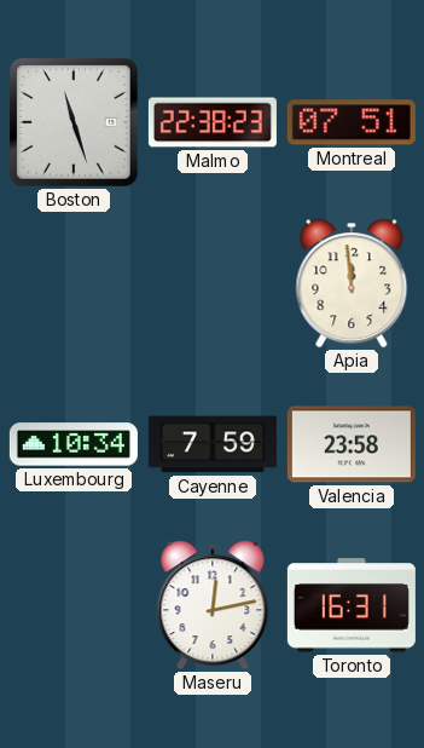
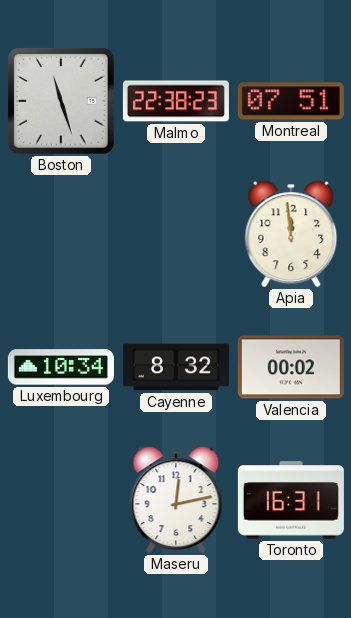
Cayenne: 7:59 -> 8:32 (176, 367)
Valencia: 23:58 -> 00:02 (291, 367)
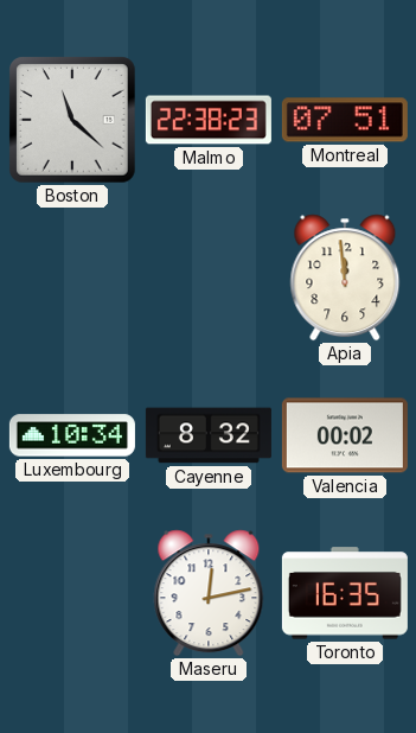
Boston: 11:27 -> 11:22 (73, 121)
Toronto: 16:31 -> 16:35 (345, 593)
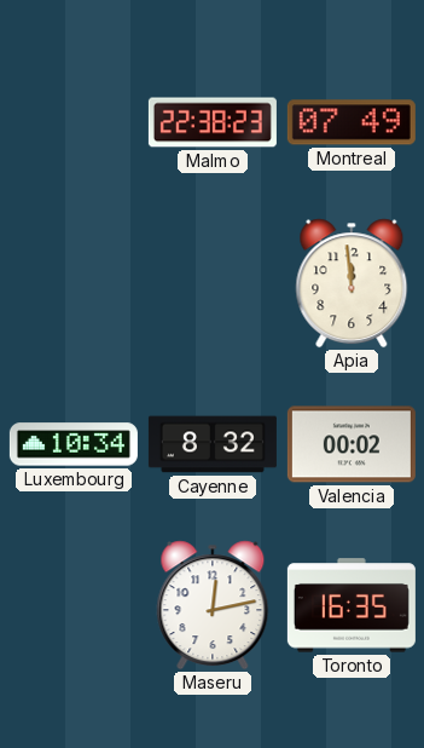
Boston: 11:22 -> none (73, 121)
Montreal: 07:51 -> 07:49 (352, 122)
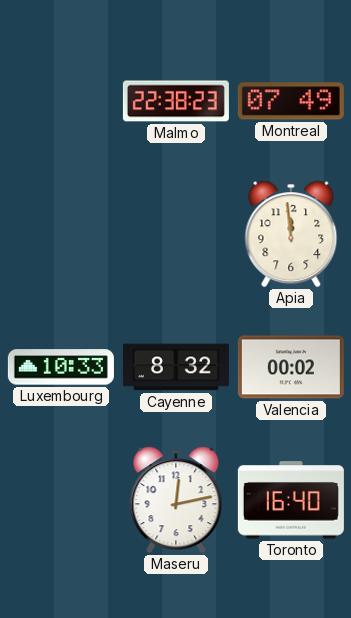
Luxembourg: 10:34 -> 10:33 (61, 367)
Toronto: 16:35 -> 16:40 (291, 500)
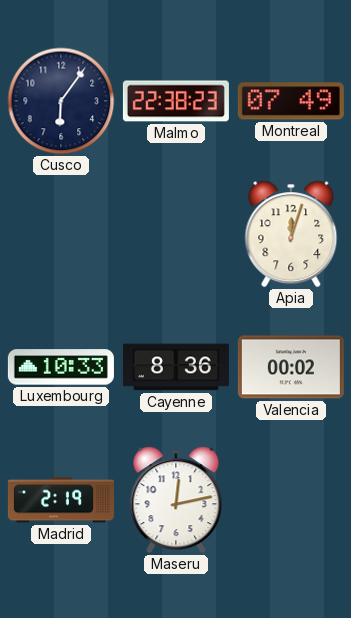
Cusco: none -> 6:06 (61, 101)
Apia: 11:59 -> 12:03 (291, 234)
Cayenne: 8:32 -> 8:36 (176, 367)
Madrid: none -> 2:19 (61, 500)
Toronto: 16:40 -> none (291, 500)
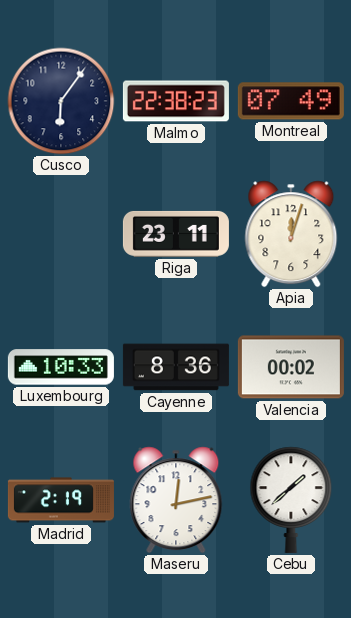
Riga: none -> 23:11 (176, 234)
Cebu: none -> 1:38 (291, 500)
